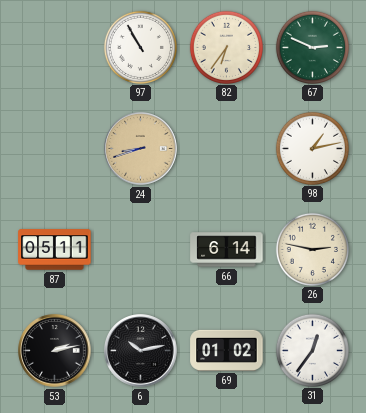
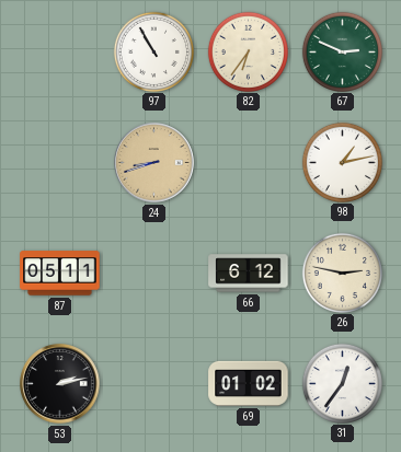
66: 6:14 -> 6:12 (249, 274)
6: 10:13 -> none (141, 351)
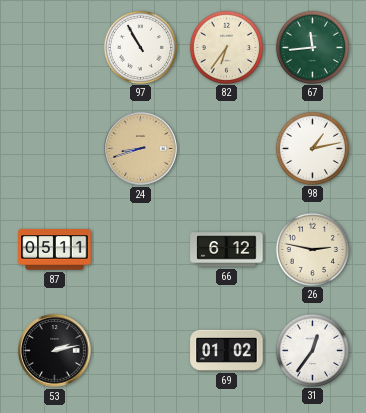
67: 2:49 -> 11:44 (312, 47)
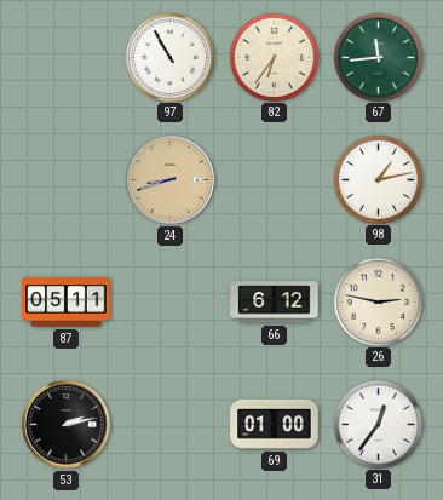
69: 01:02 -> 01:00 (275, 424)
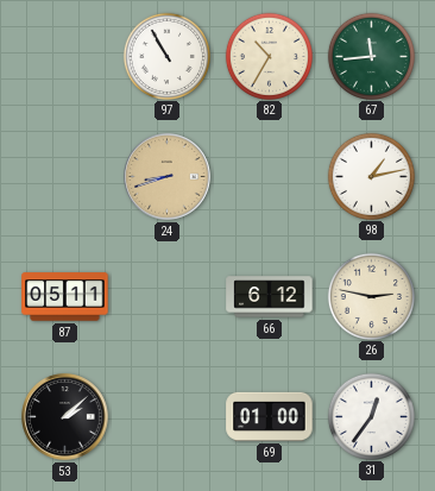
82: 6:36 -> 10:35 (269, 56)
53: 2:13 -> 2:08 (65, 417)
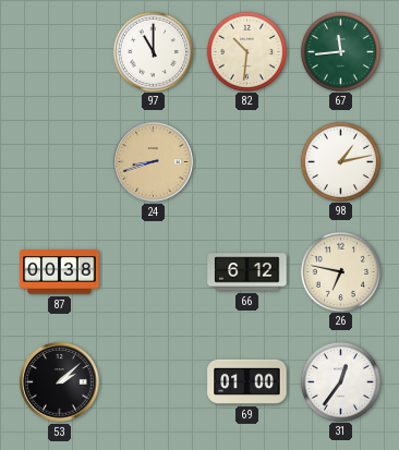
97: 10:55 -> 11:00 (153, 51)
82: 10:35 -> 10:31 (246, 51)
87: 05:11 -> 00:38 (60, 272)
26: 2:47 -> 6:47 (340, 271)
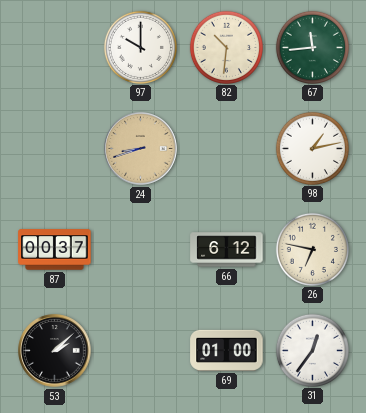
97: 11:00 -> 10:00 (140, 47)
87: 00:38 -> 00:37 (55, 250)
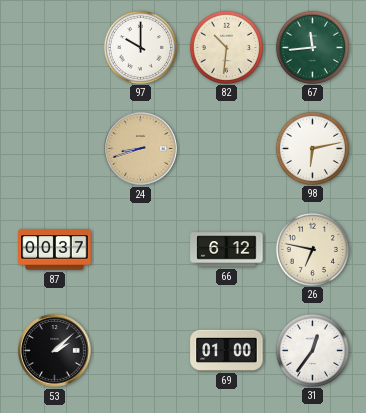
98: 1:13 -> 6:13 (312, 148)
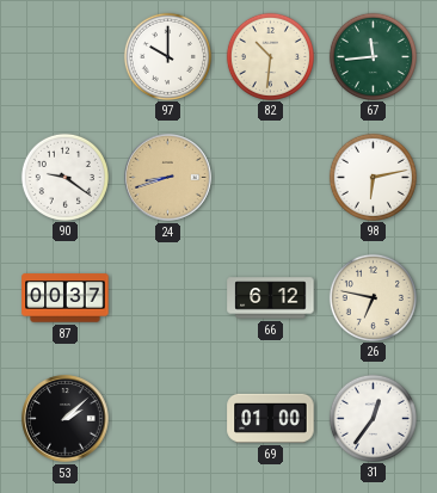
90: none -> 9:21 (64, 177)
